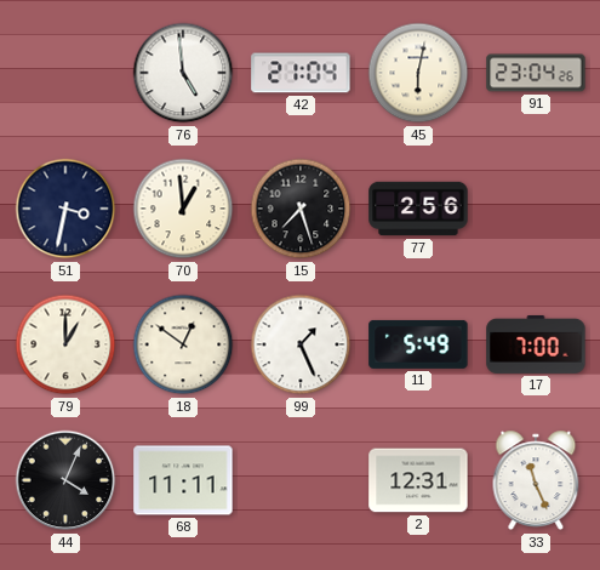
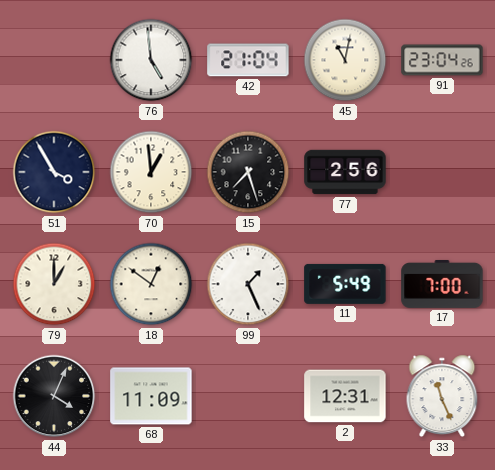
45: 6:02 -> 11:02 (345, 60)
51: 3:32 -> 3:55 (54, 172)
68: 11:11 -> 11:09 (151, 396)
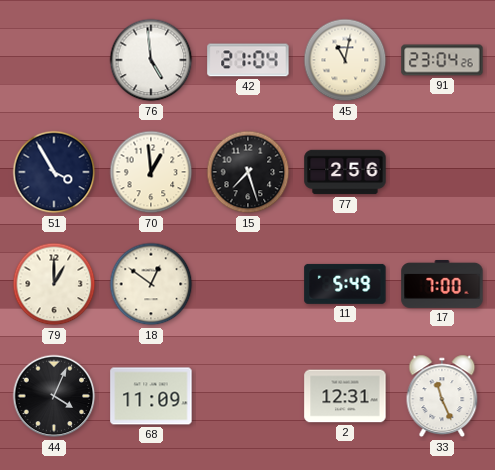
99: 1:26 -> none (248, 284)
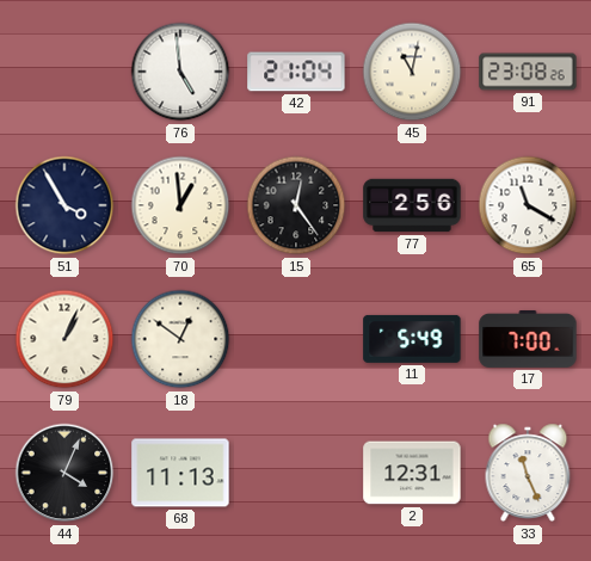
91: 23:04 -> 23:08 (528, 72)
15: 7:27 -> 12:24 (296, 205)
65: none -> 11:20 (528, 205)
79: 1:00 -> 1:04 (64, 339)
68: 11:09 -> 11:13 (180, 473)
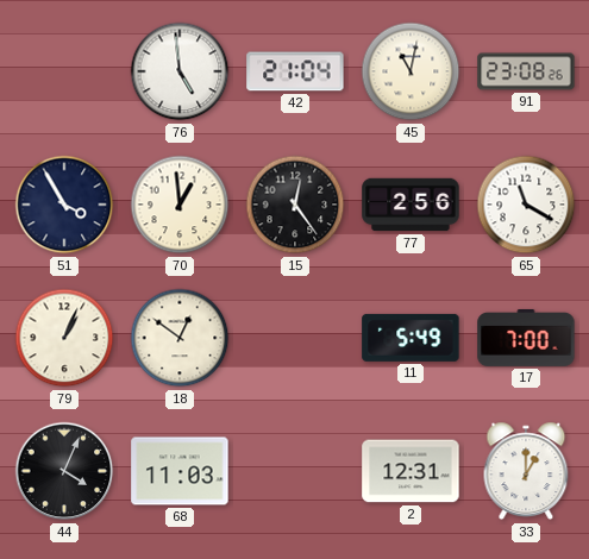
68: 11:13 -> 11:03 (180, 471)
33: 11:26 -> 1:00 (526, 471)
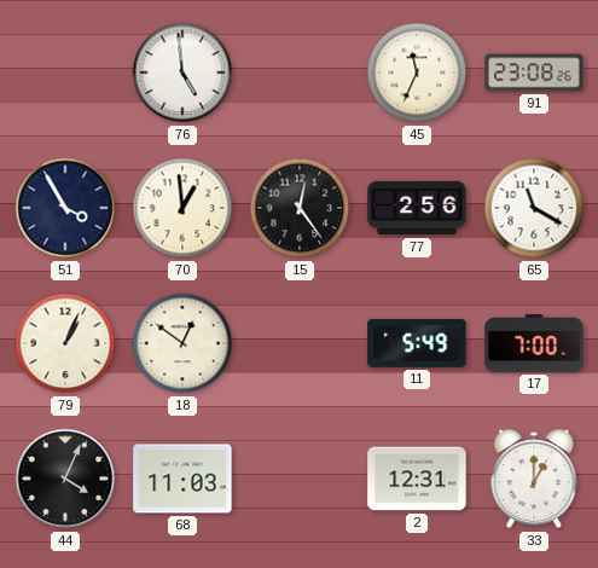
42: 21:04 -> none (295, 71)
45: 11:02 -> 11:34 (417, 73)
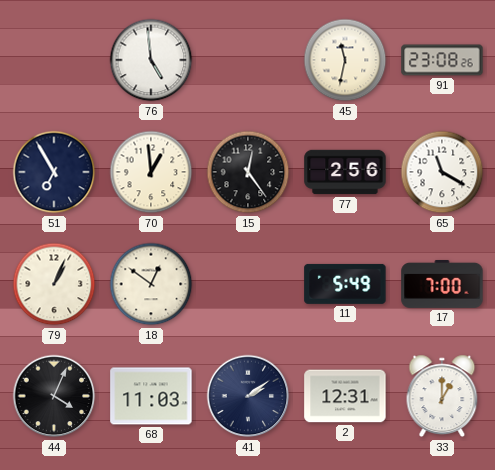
45: 11:34 -> 11:32 (345, 60)
51: 3:55 -> 6:55 (54, 172)
41: none -> 2:09 (248, 396)
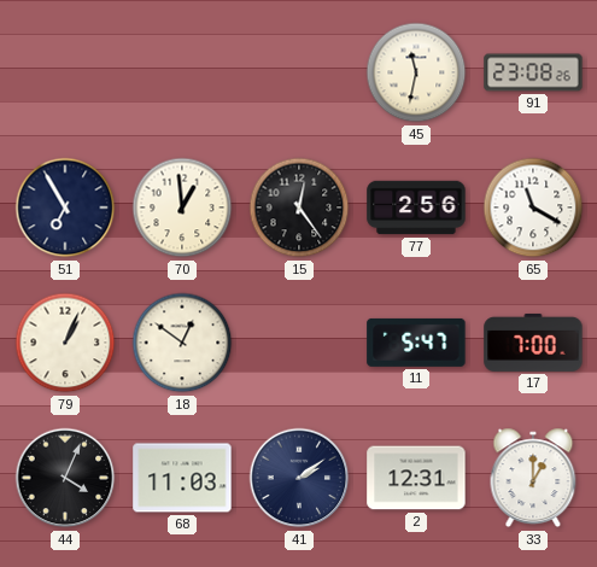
76: 4:59 -> none (151, 60)
11: 5:49 -> 5:47 (416, 343)
